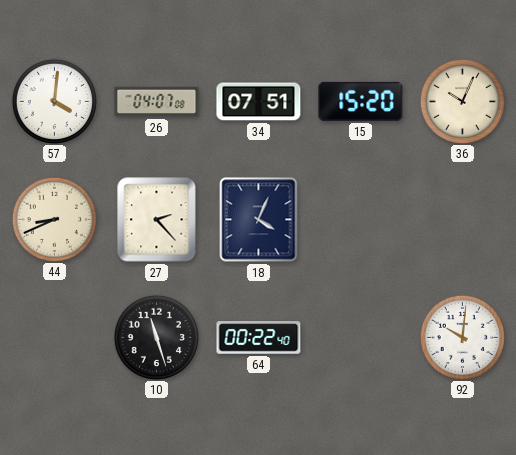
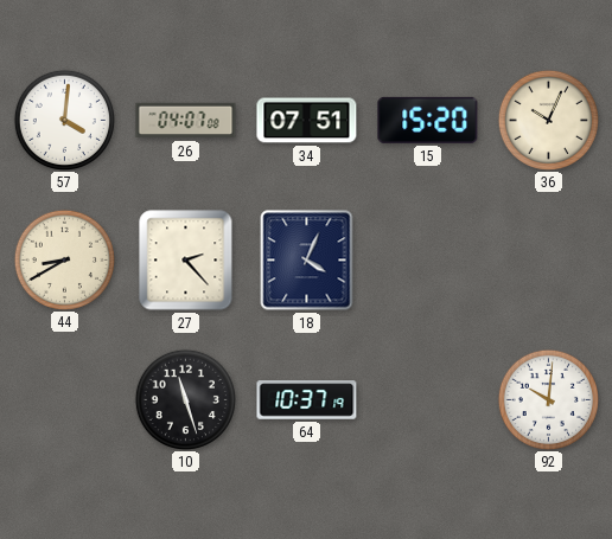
44: 8:41 -> 8:40 (64, 259)
64: 00:22 -> 10:37 (307, 400)
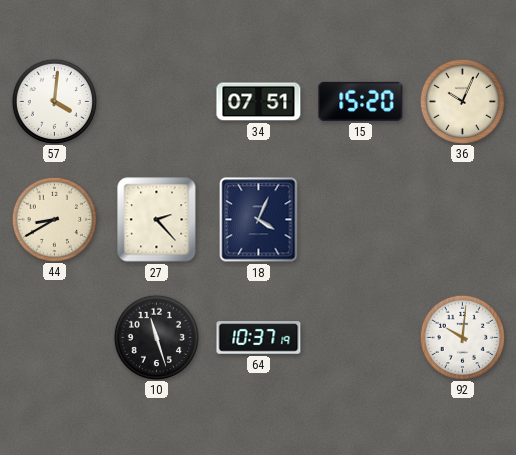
26: 04:07 -> none (186, 121)
